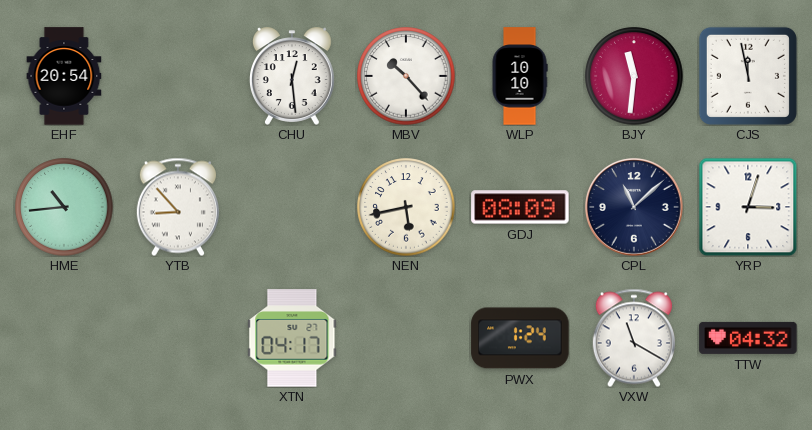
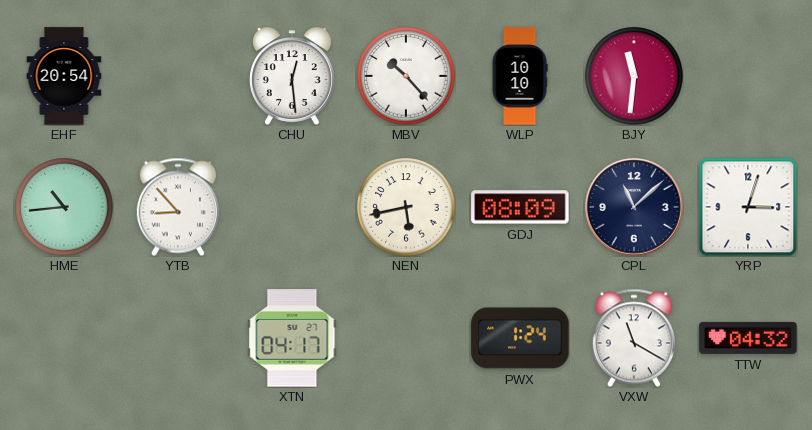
CJS: 11:58 -> none (748, 76)
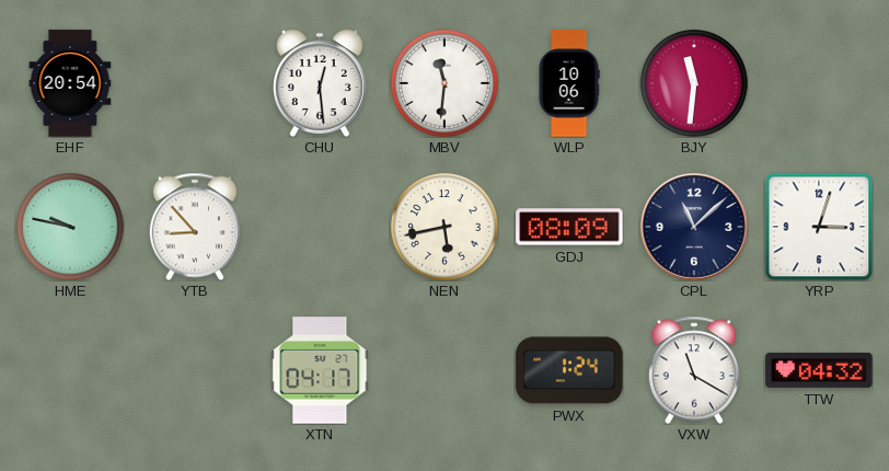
MBV: 10:23 -> 11:31 (444, 83)
WLP: 10:10 -> 10:06 (569, 83)
HME: 10:44 -> 9:47 (70, 227)
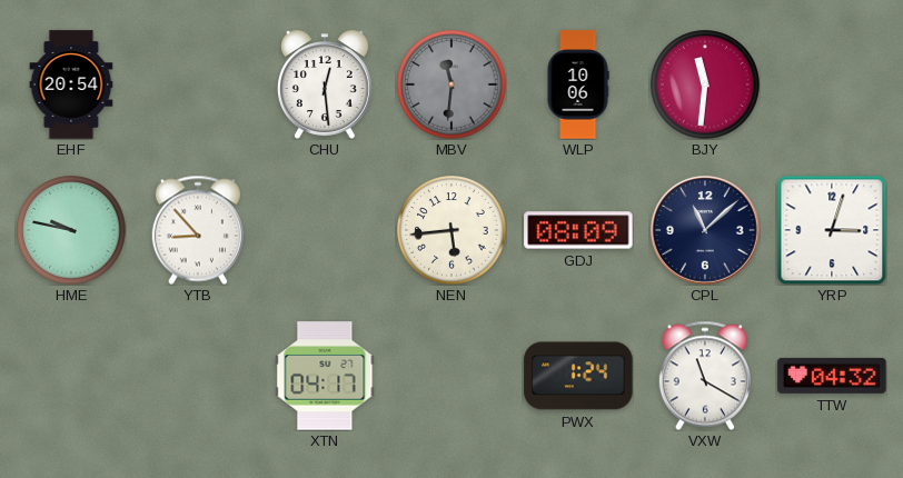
MBV dial: white -> grey (451, 84)
NEN: 5:43 -> 5:44 (451, 230)
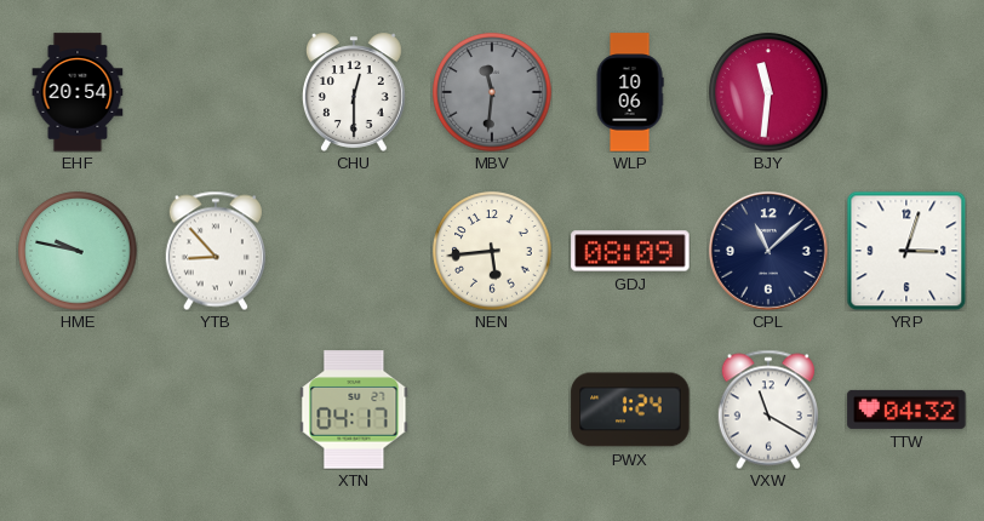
CHU: 12:29 -> 12:30 (354, 92)
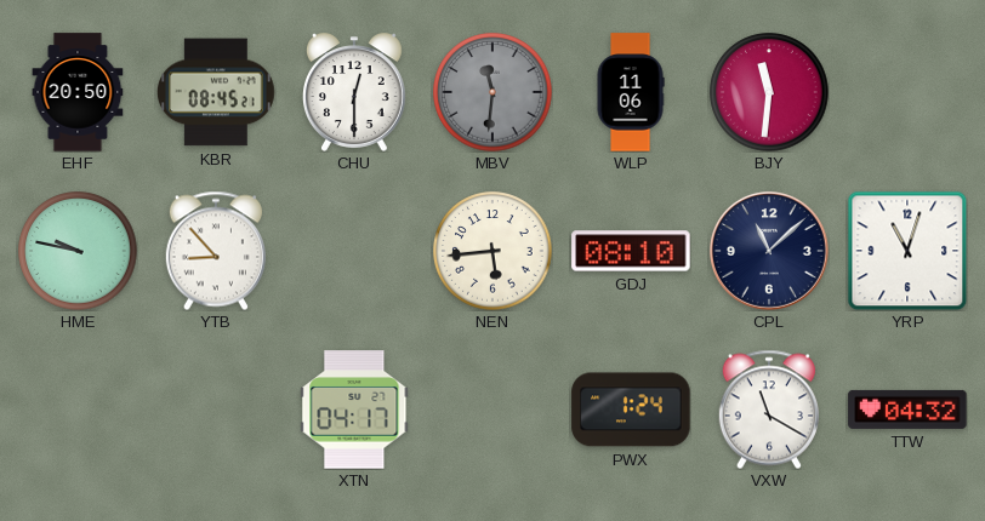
EHF: 20:54 -> 20:50 (78, 92)
KBR: none -> 08:45 (217, 92)
WLP: 10:06 -> 11:06 (631, 92)
GDJ: 08:09 -> 08:10 (631, 251)
YRP: 3:03 -> 11:03 (907, 251)
